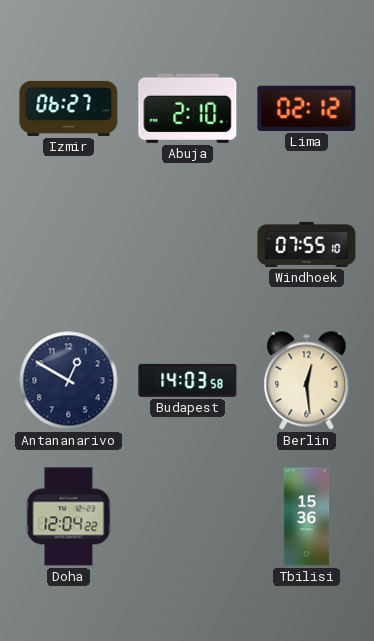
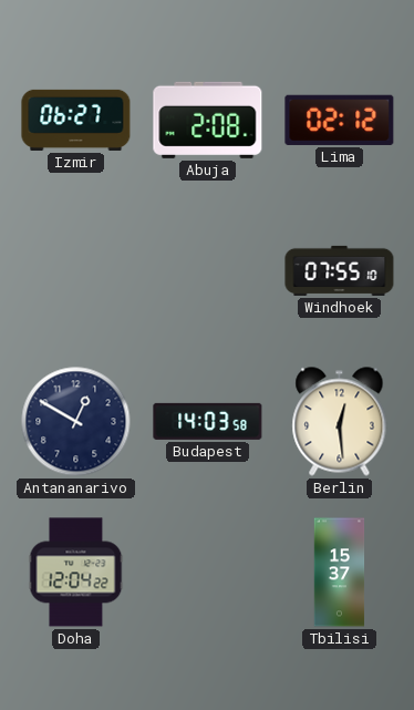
Abuja: 2:10 -> 2:08 (208, 120)
Tbilisi: 15:36 -> 15:37 (340, 573)
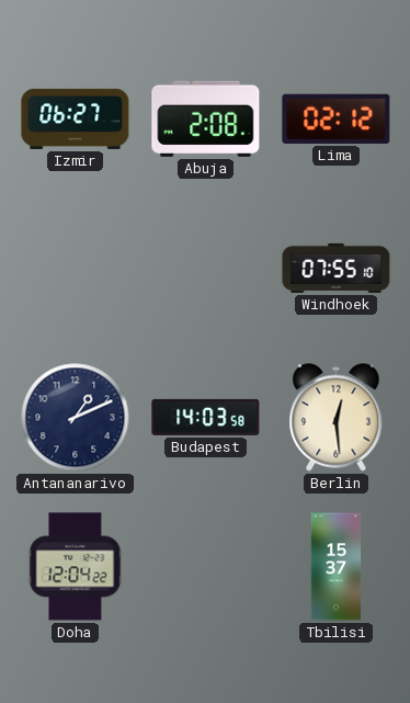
Antananarivo: 12:50 -> 1:11 (76, 418)
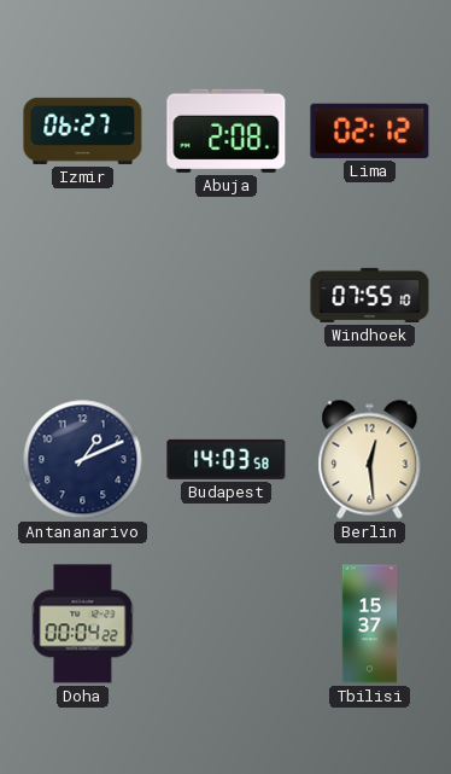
Doha: 12:04 -> 00:04 (83, 624)
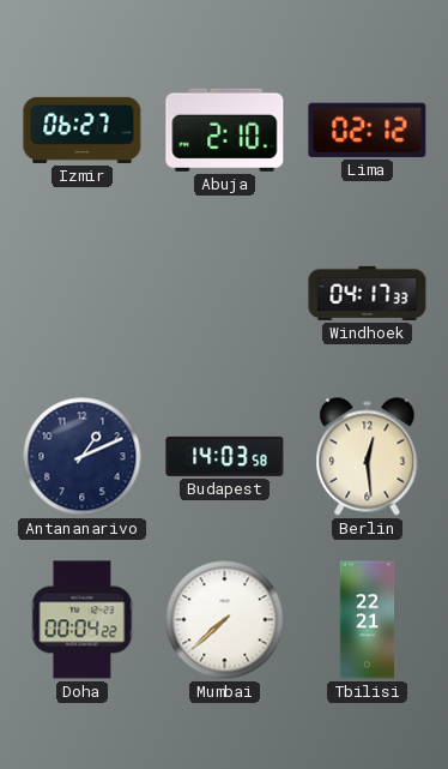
Abuja: 2:08 -> 2:10 (225, 130)
Windhoek: 07:55 -> 04:17 (368, 293)
Mumbai: none -> 7:38 (225, 620)
Tbilisi: 15:37 -> 22:21 (368, 620)
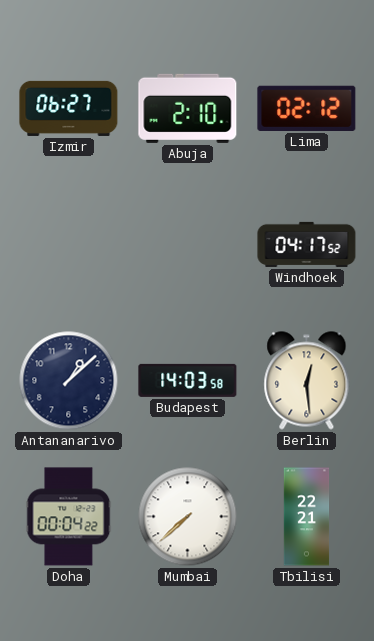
Windhoek: 04:17:33 -> 04:17:52 (307, 244)
Antananarivo: 1:11 -> 1:08 (69, 381)
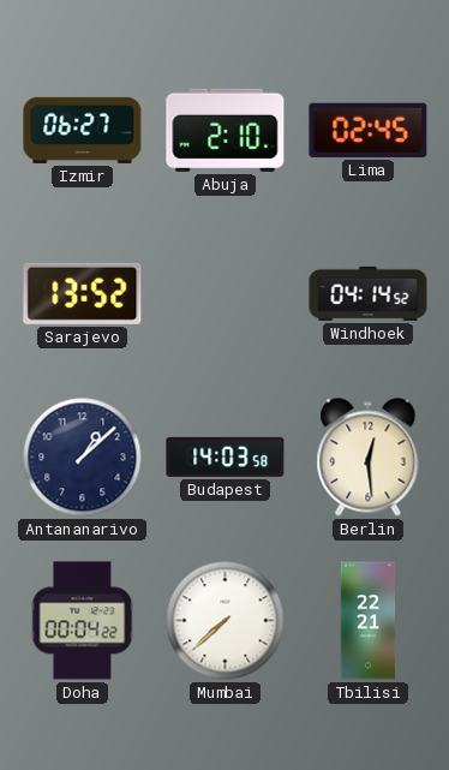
Lima: 02:12 -> 02:45 (369, 130)
Sarajevo: none -> 13:52 (83, 293)
Windhoek: 04:17 -> 04:14 (369, 293)
